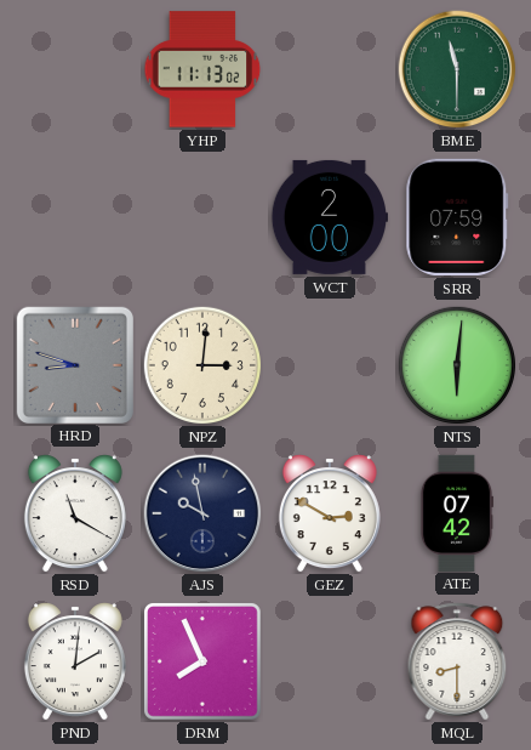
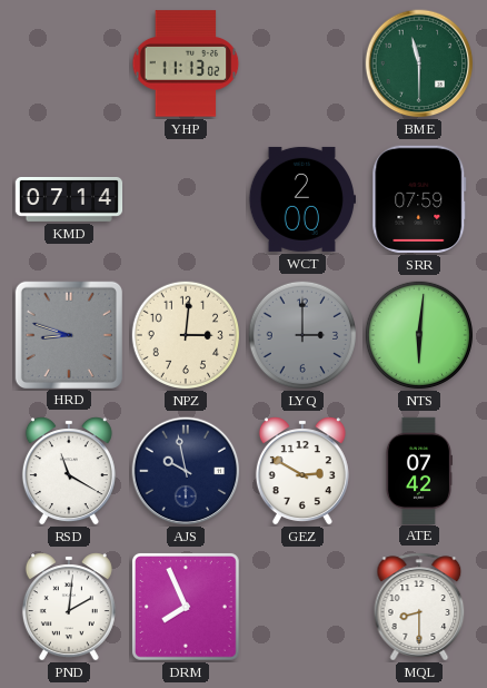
KMD: none -> 07:14 (69, 199)
LYQ: none -> 3:00 (301, 334)
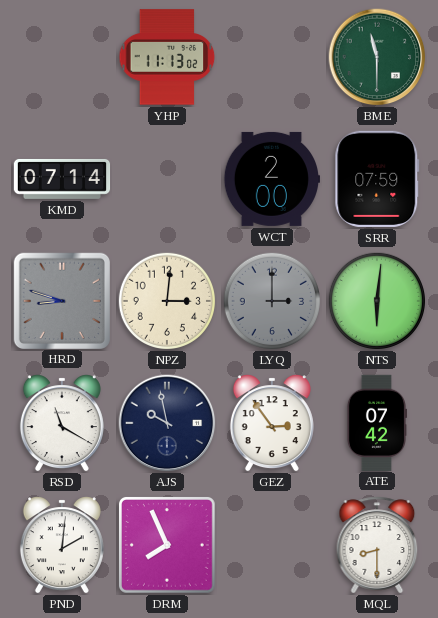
GEZ: 2:50 -> 2:54 (272, 423)
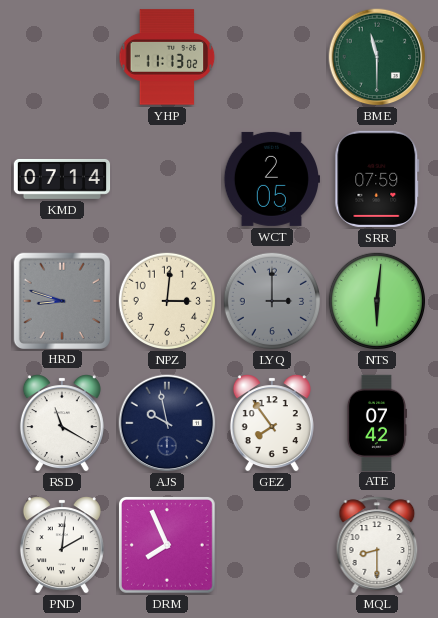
WCT: 2:00 -> 2:05 (271, 179)
GEZ: 2:54 -> 7:54 (272, 423)
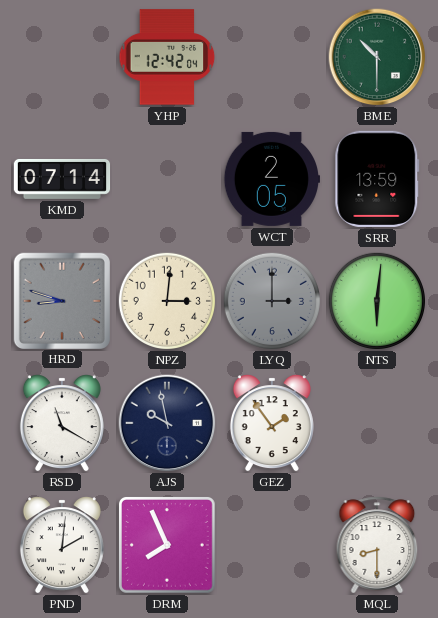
YHP: 11:13 -> 12:42 (167, 57)
BME: 11:30 -> 10:30 (377, 57)
SRR: 07:59 -> 13:59 (377, 179)
GEZ: 7:54 -> 1:54 (272, 423)
ATE: 07:42 -> none (376, 422)
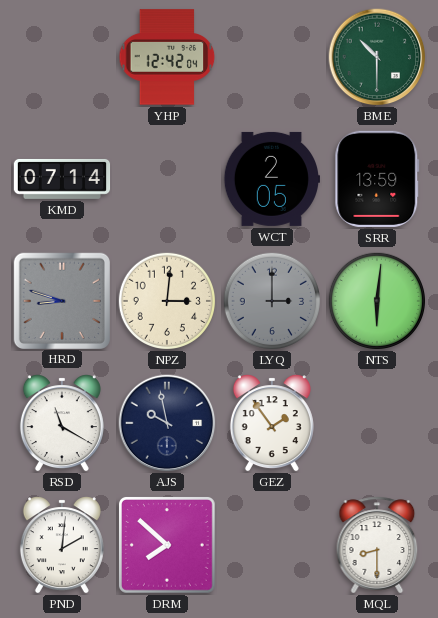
DRM: 7:56 -> 7:52 (167, 545)
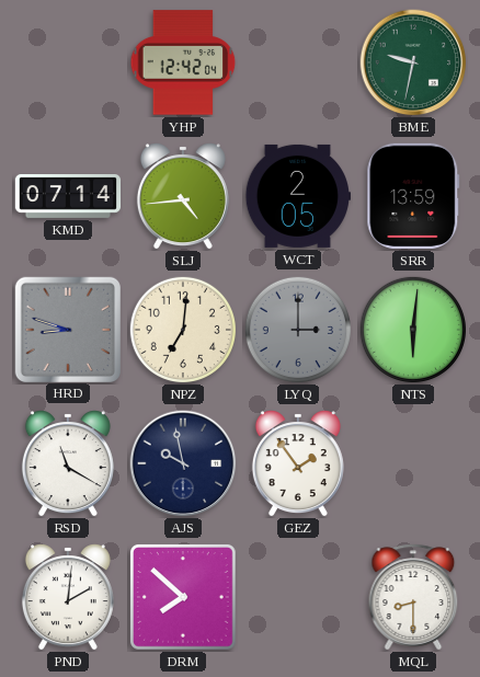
BME: 10:30 -> 9:32 (413, 62)
SLJ: none -> 4:44 (183, 196)
NPZ: 3:01 -> 7:01 (182, 329)
